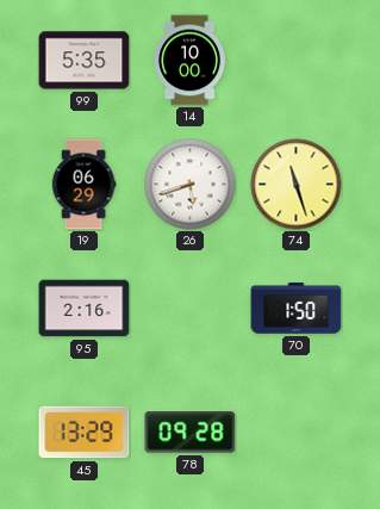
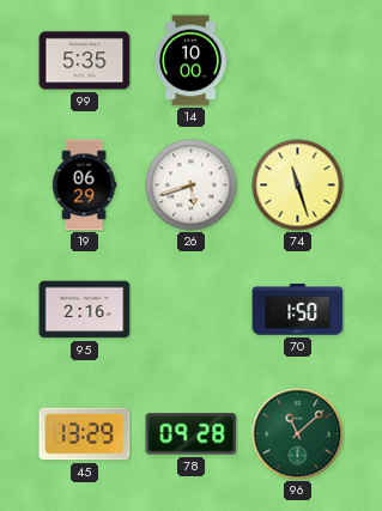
96: none -> 11:08 (298, 434)
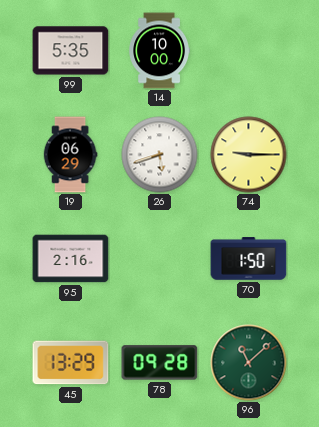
74: 11:27 -> 9:15 (249, 155)
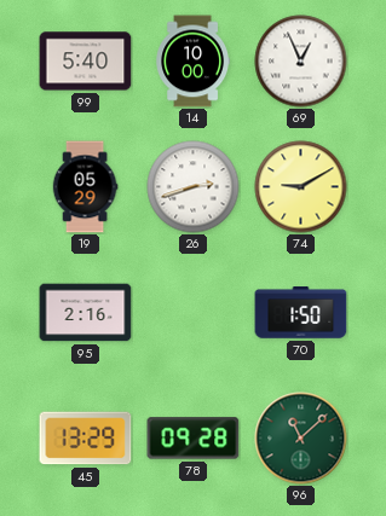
99: 5:35 -> 5:40 (86, 62)
69: none -> 12:56 (301, 62)
19: 06:29 -> 05:29 (85, 187)
26: 5:42 -> 2:42 (194, 187)
74: 9:15 -> 9:10 (301, 187)
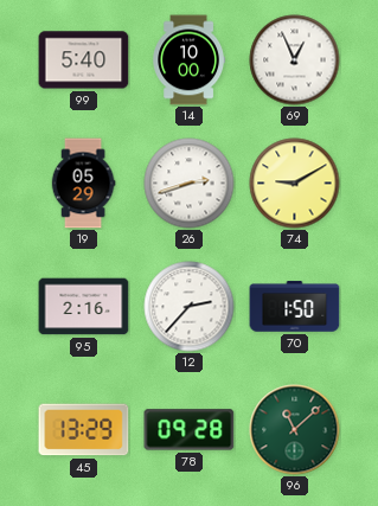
12: none -> 2:37 (190, 307)
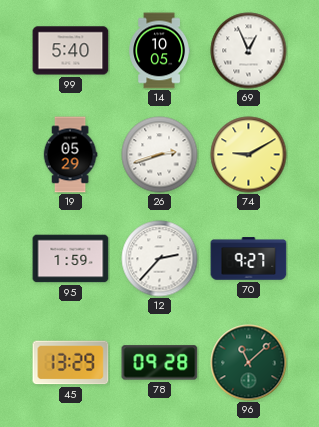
14: 10:00 -> 10:05 (159, 51)
95: 2:16 -> 1:59 (71, 259)
70: 1:50 -> 9:27 (249, 259)
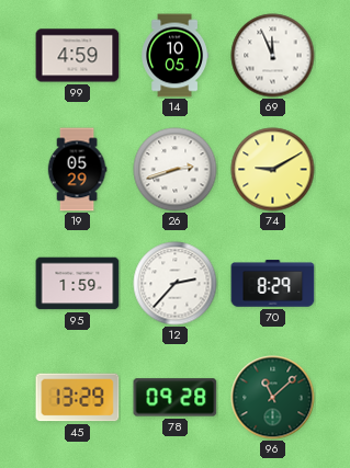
99: 5:40 -> 4:59 (78, 56)
69: 12:56 -> 11:56 (273, 56)
70: 9:27 -> 8:29 (273, 284)
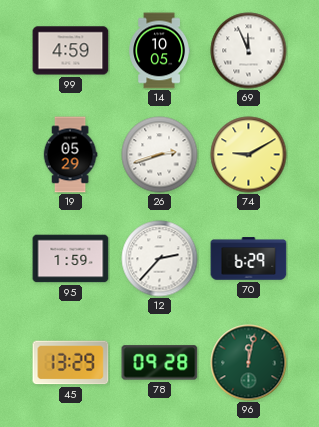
70: 8:29 -> 6:29 (249, 259)
96: 11:08 -> 12:02 (249, 363)
